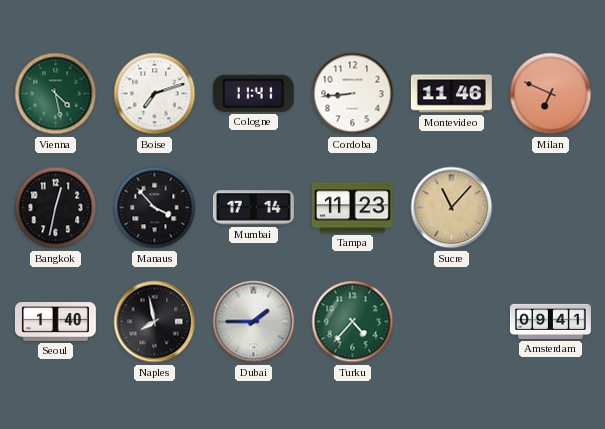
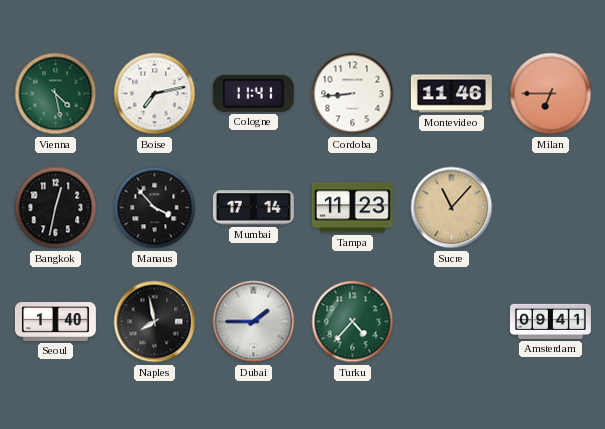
Boise: 7:12 -> 7:13 (155, 94)
Milan: 6:49 -> 6:45 (551, 94)
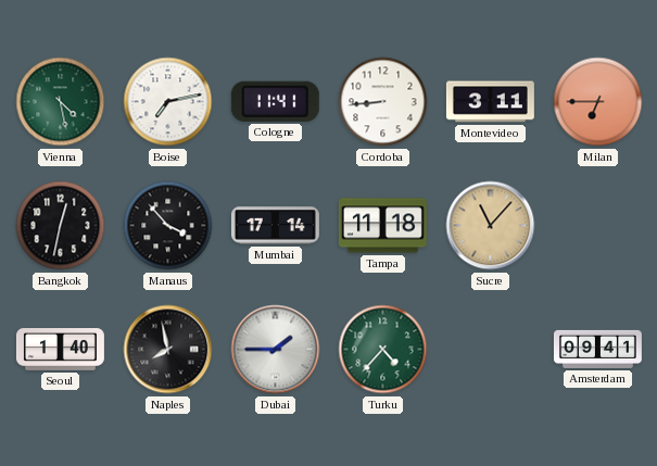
Montevideo: 11:46 -> 3:11 (490, 102)
Tampa: 11:23 -> 11:18 (382, 226)
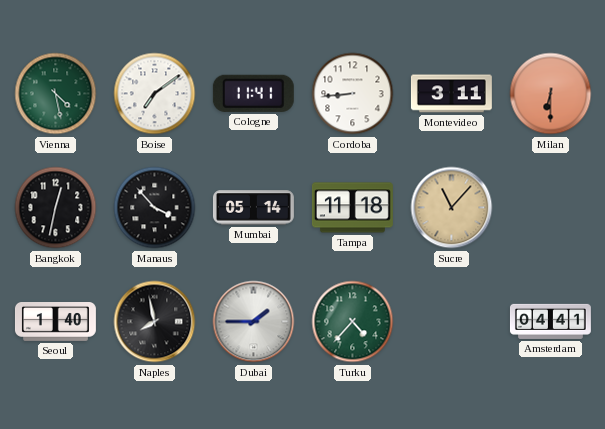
Boise: 7:13 -> 7:09 (155, 94)
Milan: 6:45 -> 6:30 (551, 94)
Mumbai: 17:14 -> 05:14 (253, 208)
Amsterdam: 09:41 -> 04:41 (550, 321)
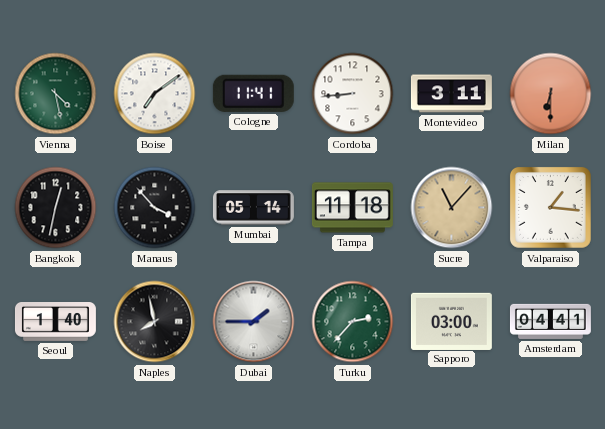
Valparaiso: none -> 1:16 (551, 208)
Turku: 4:37 -> 2:37 (353, 322)
Sapporo: none -> 03:00 (451, 321)
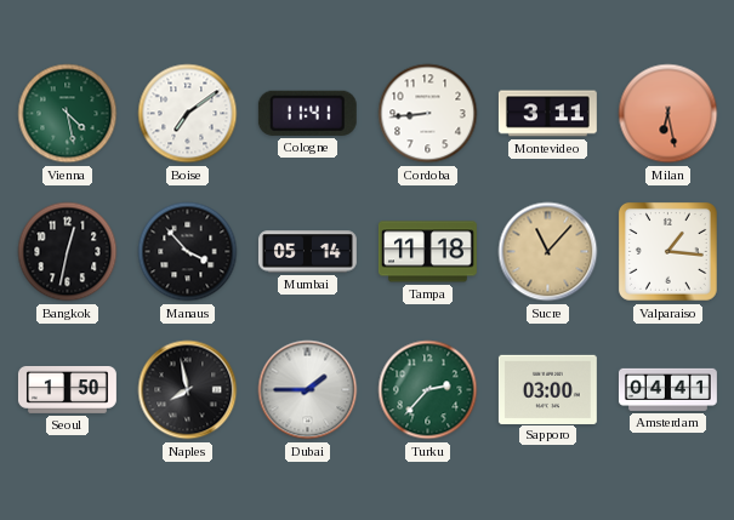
Milan: 6:30 -> 6:28 (668, 114)
Seoul: 1:40 -> 1:50 (67, 390)
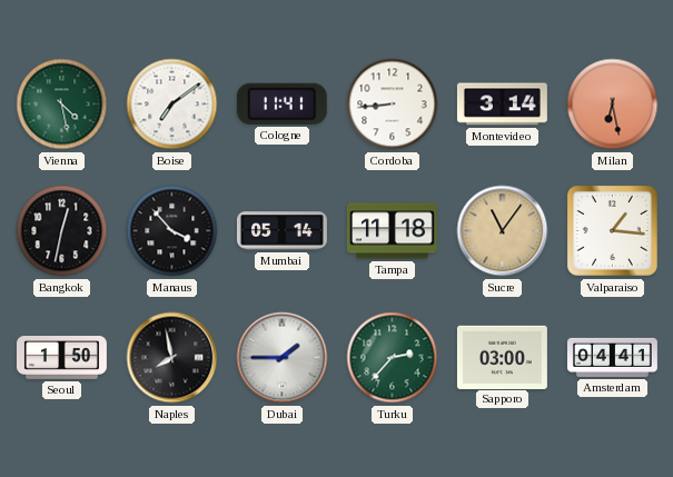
Montevideo: 3:11 -> 3:14 (502, 105)
Sucre: 11:07 -> 11:06 (503, 231)
